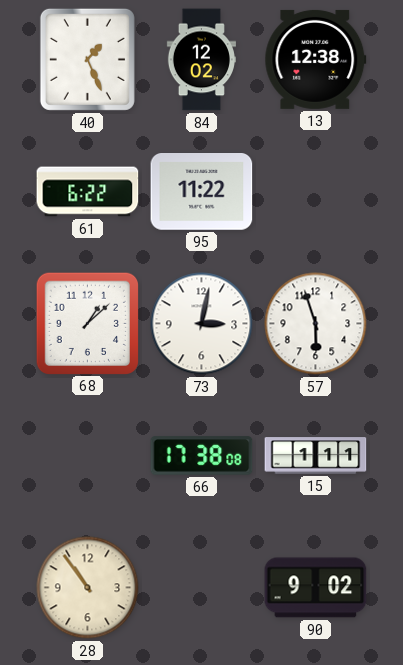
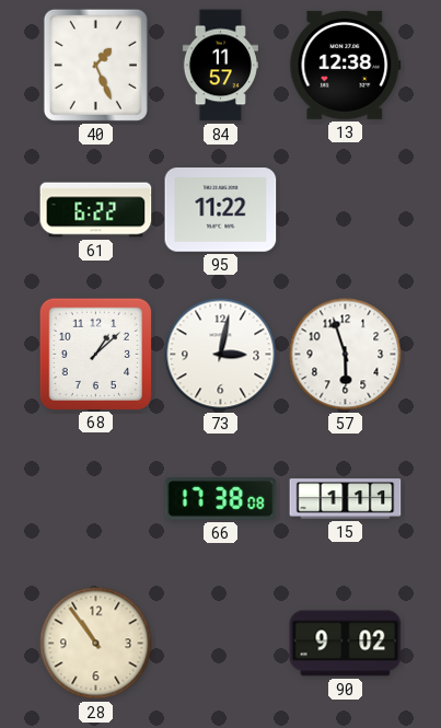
84: 12:02 -> 11:57 (220, 66)
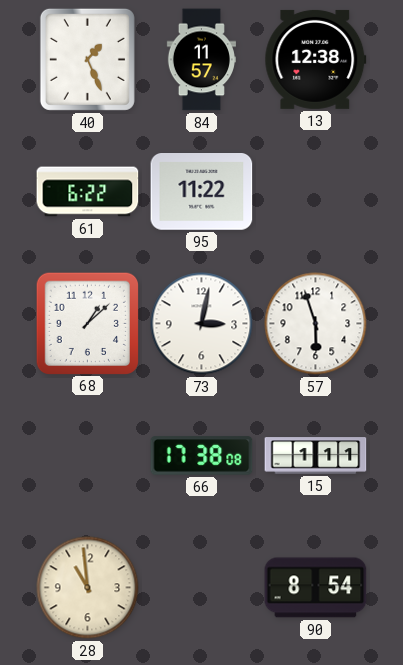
28: 10:54 -> 10:59 (88, 588)
90: 9:02 -> 8:54 (316, 588)
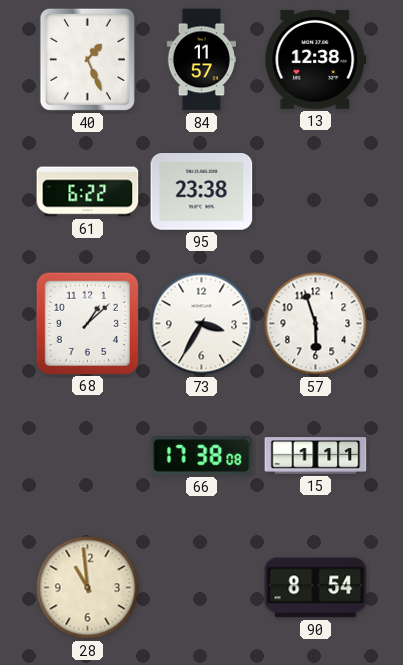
95: 11:22 -> 23:38 (202, 192)
73: 3:02 -> 3:35 (202, 324)
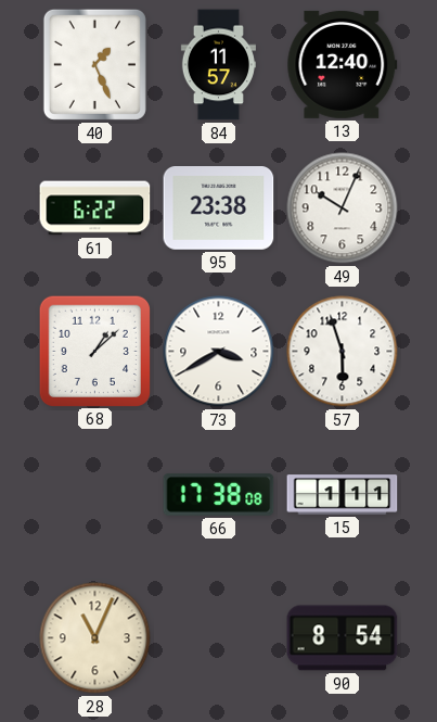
13: 12:38 -> 12:40 (343, 64)
49: none -> 10:04 (343, 208)
73: 3:35 -> 3:40 (219, 352)
28: 10:59 -> 11:04 (95, 638)
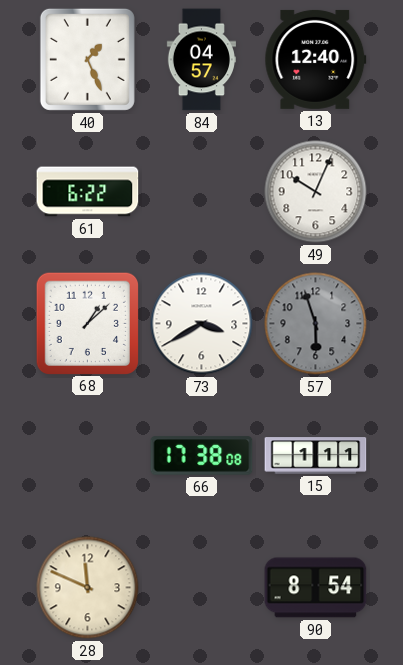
84: 11:57 -> 04:57 (201, 60)
95: 23:38 -> none (219, 208)
57 dial: white -> grey (316, 324)
28: 11:04 -> 11:49 (88, 588)
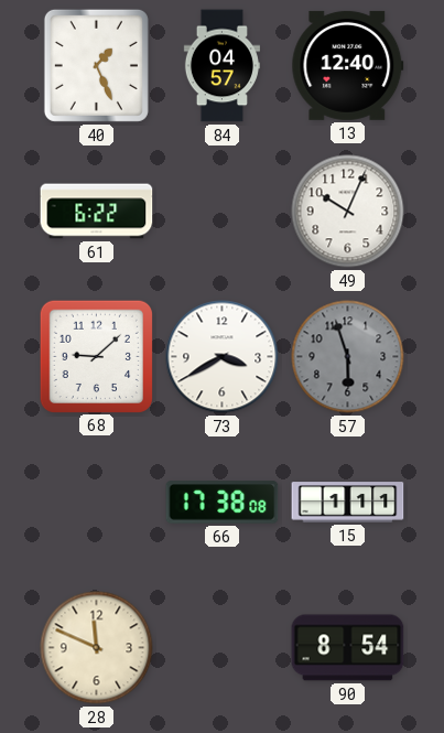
68: 1:08 -> 9:08 (96, 356)
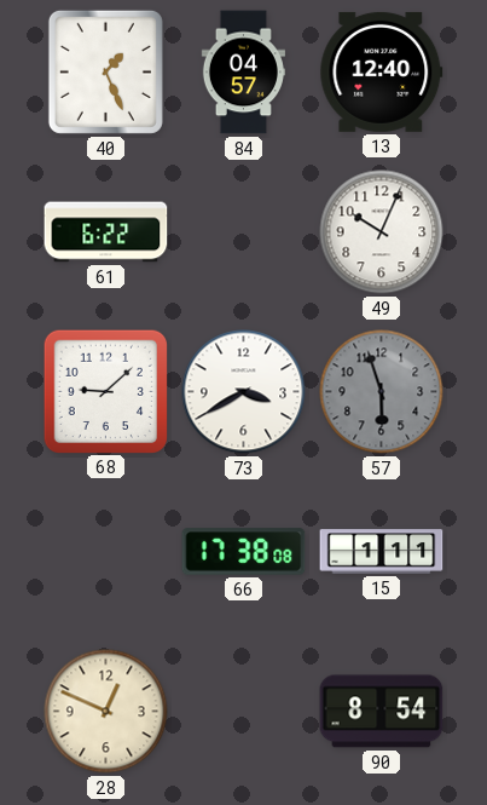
28: 11:49 -> 12:49 (106, 712)
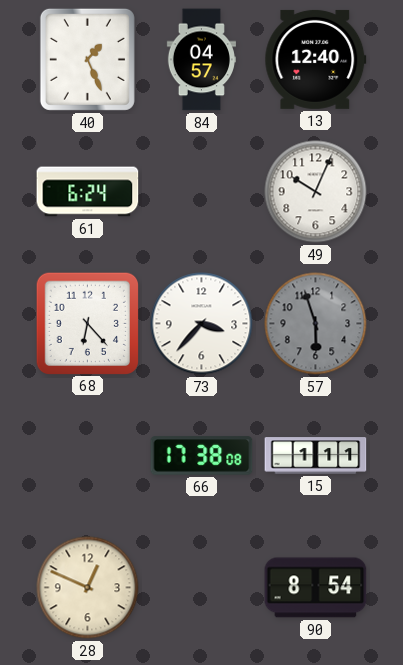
61: 6:22 -> 6:24 (88, 192)
68: 9:08 -> 6:23 (87, 323)
73: 3:40 -> 3:37 (202, 324)
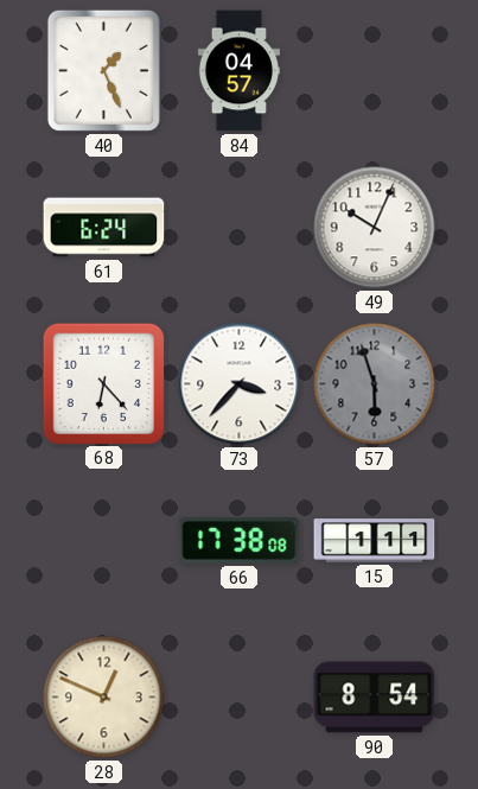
13: 12:40 -> none (316, 59)
